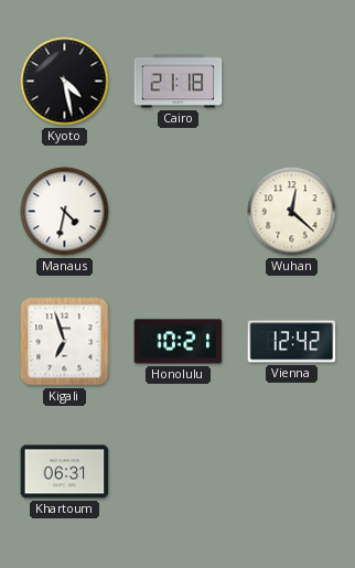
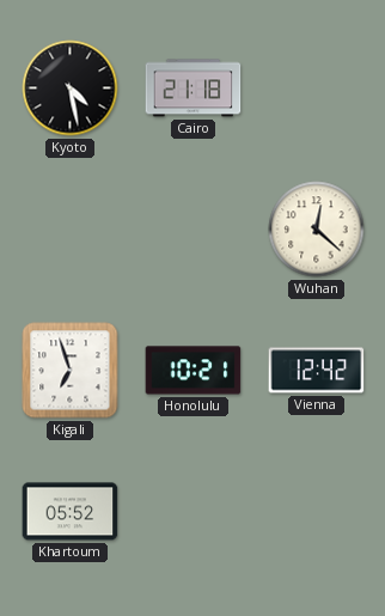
Manaus: 4:32 -> none (65, 212)
Khartoum: 06:31 -> 05:52 (71, 512)
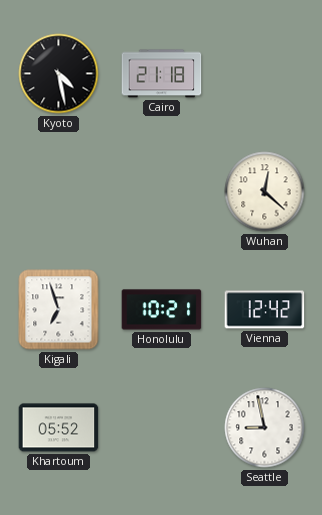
Seattle: none -> 8:58 (265, 428)
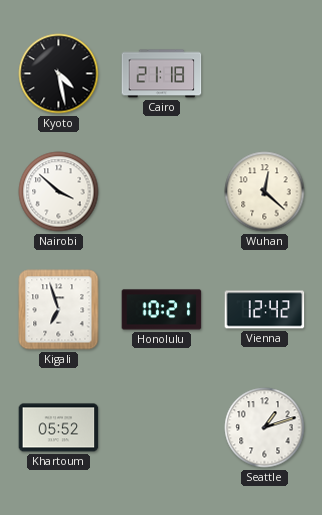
Nairobi: none -> 3:52 (59, 192)
Seattle: 8:58 -> 1:12 (265, 428)
